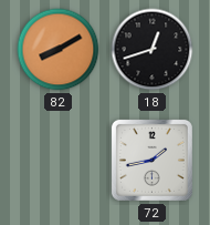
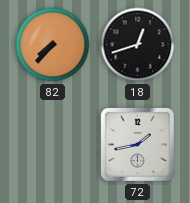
82: 8:10 -> 7:37 (53, 45)
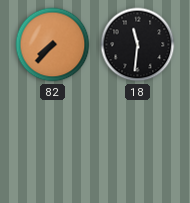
18: 12:42 -> 11:31 (138, 45)
72: 1:43 -> none (137, 144)
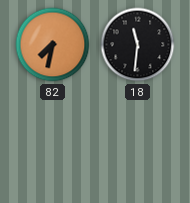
82: 7:37 -> 7:32 (53, 45)
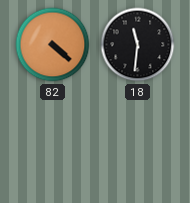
82: 7:32 -> 4:22 (53, 45)
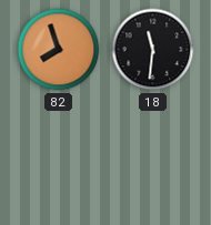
82: 4:22 -> 7:57 (59, 50)
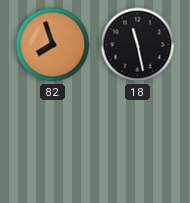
18: 11:31 -> 11:28 (138, 45)
